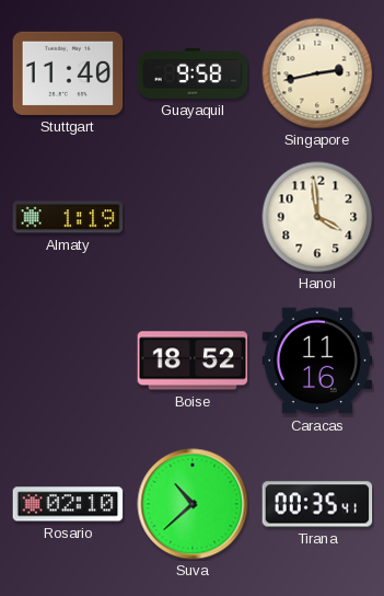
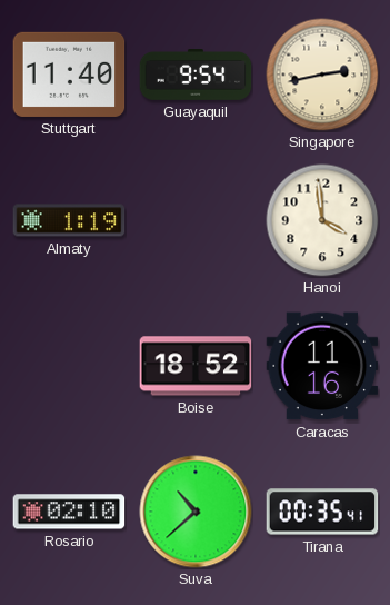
Guayaquil: 9:58 -> 9:54 (196, 76)
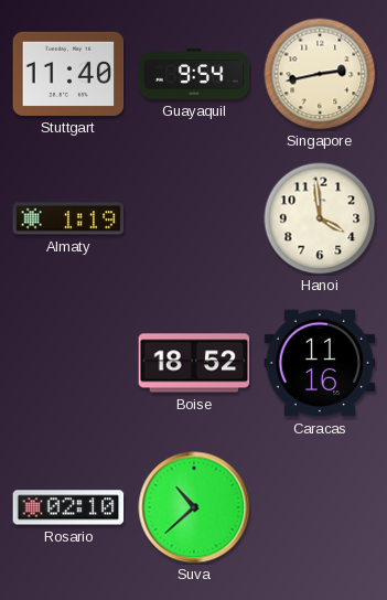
Tirana: 00:35 -> none (322, 512)
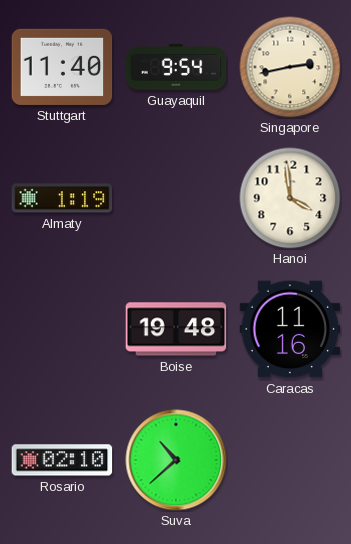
Boise: 18:52 -> 19:48 (176, 329)
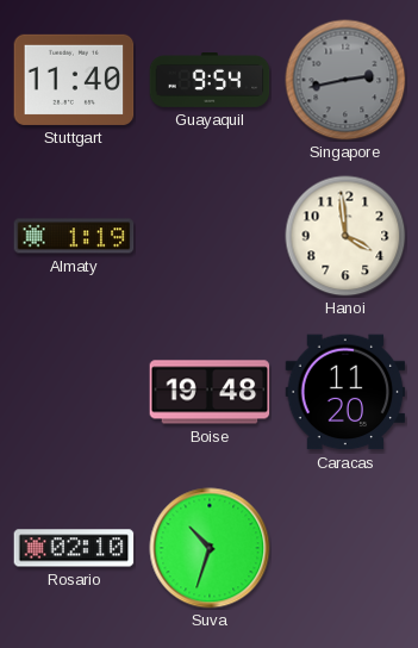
Singapore dial: cream -> grey (345, 80)
Caracas: 11:16 -> 11:20 (345, 392)
Suva: 10:38 -> 10:33 (210, 548)
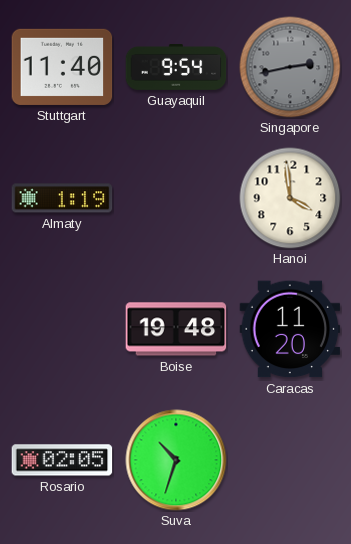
Rosario: 02:10 -> 02:05 (62, 460)
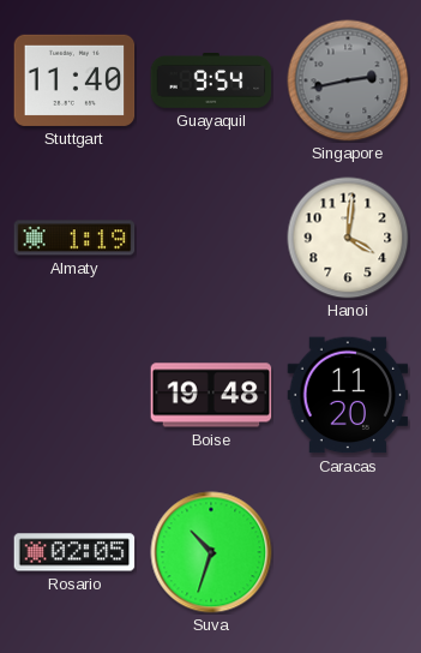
Hanoi: 3:59 -> 4:01 (348, 238)
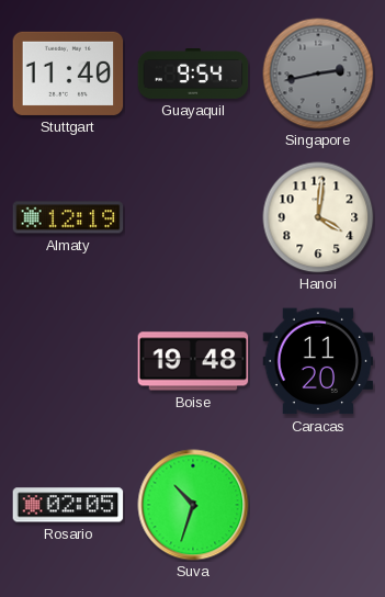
Almaty: 1:19 -> 12:19 (68, 217)
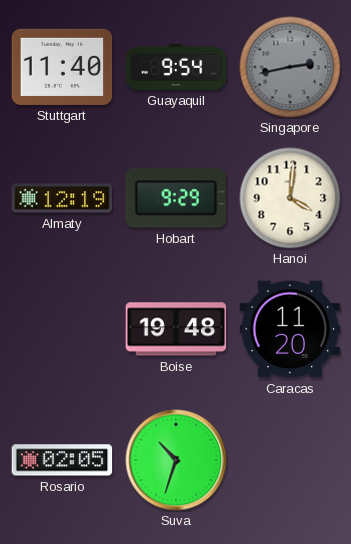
Hobart: none -> 9:29 (176, 198)
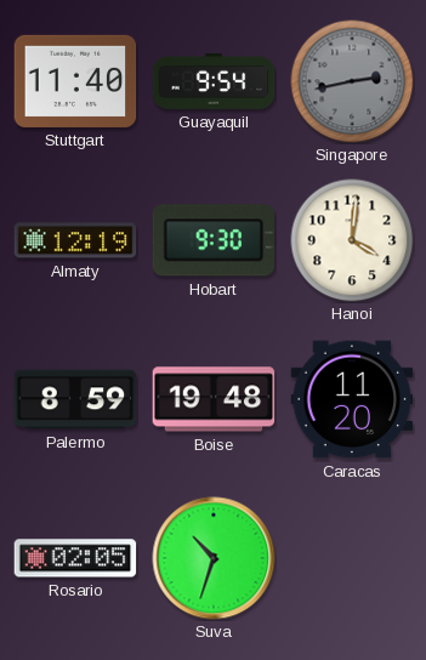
Hobart: 9:29 -> 9:30 (214, 240)
Palermo: none -> 8:59 (75, 399)
